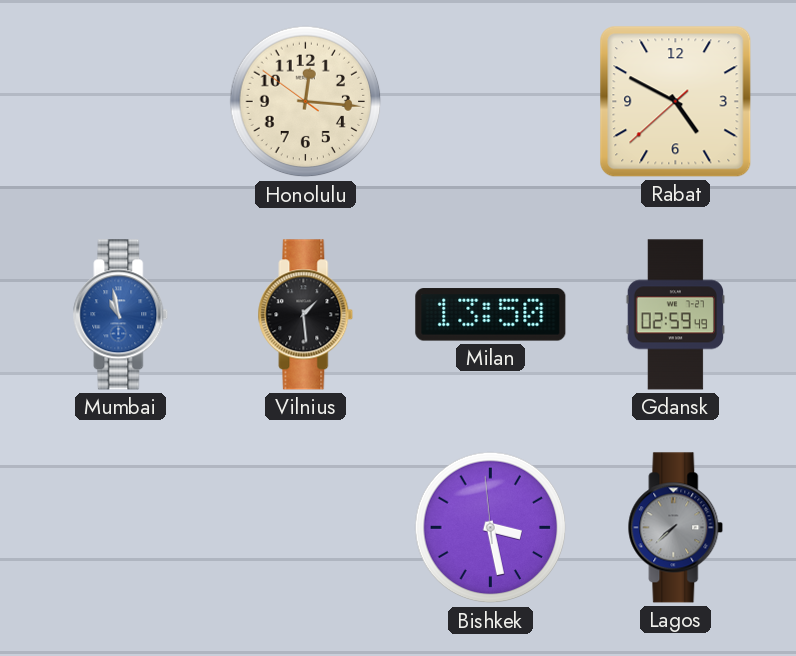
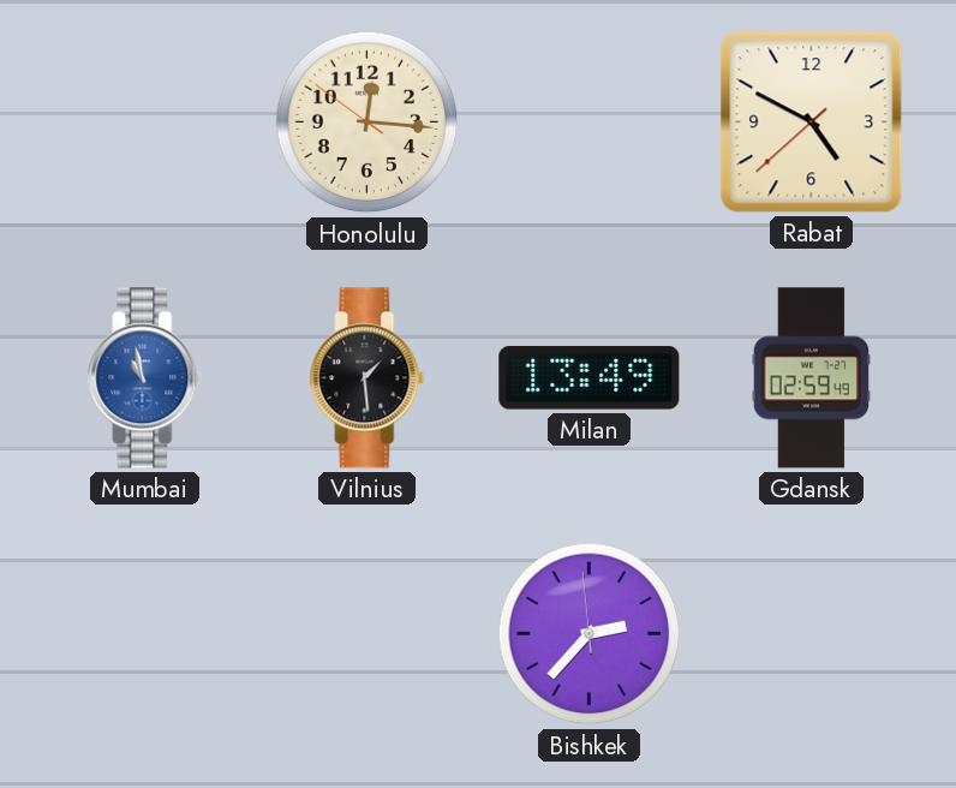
Milan: 13:50 -> 13:49 (590, 378)
Bishkek: 3:27 -> 2:36 (590, 634)
Lagos: 7:38 -> none (676, 528)
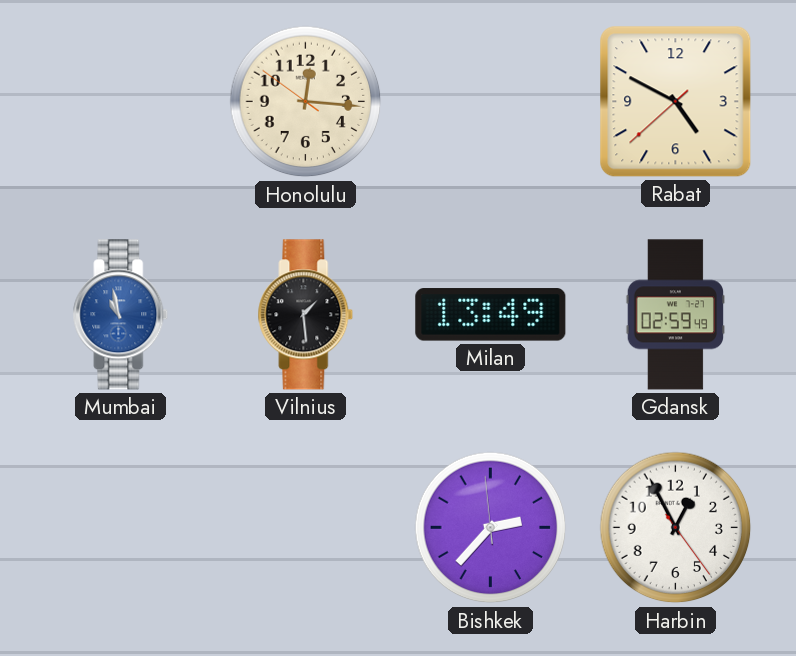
Harbin: none -> 12:55 (676, 528)
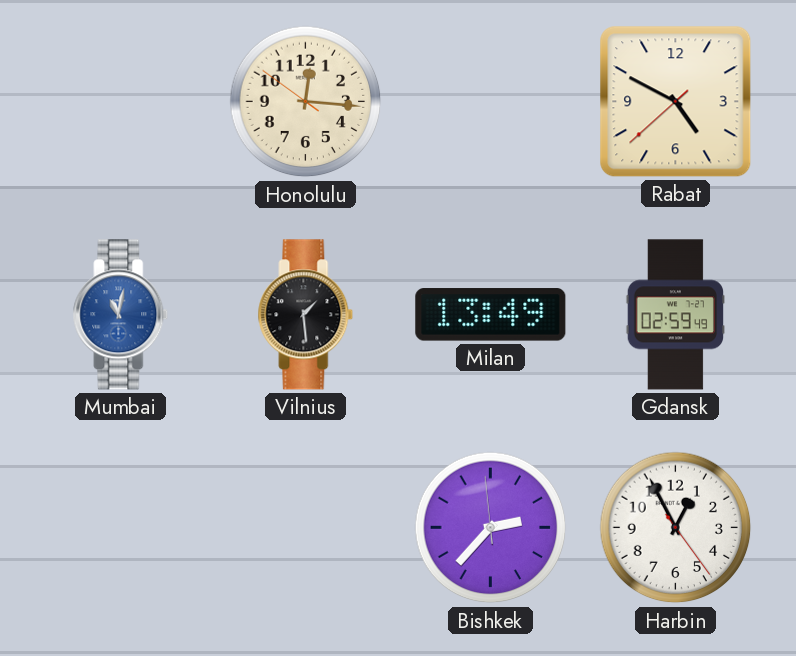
Mumbai: 10:58 -> 11:02 (121, 315)
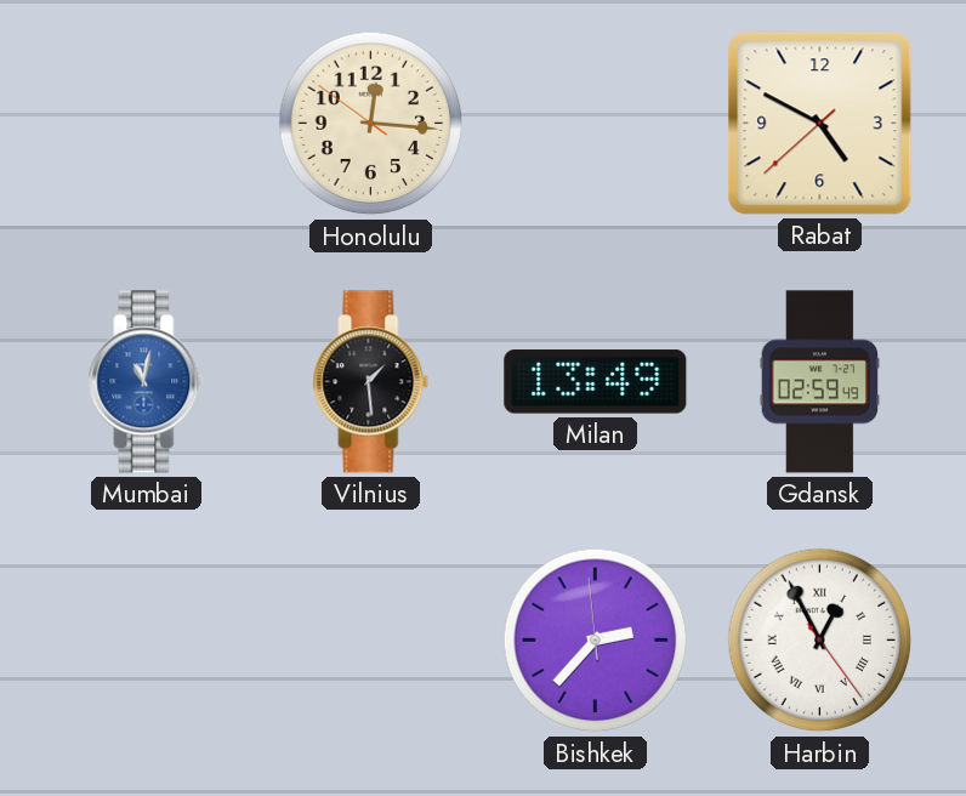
Harbin numerals: Arabic -> Roman (820, 641)
